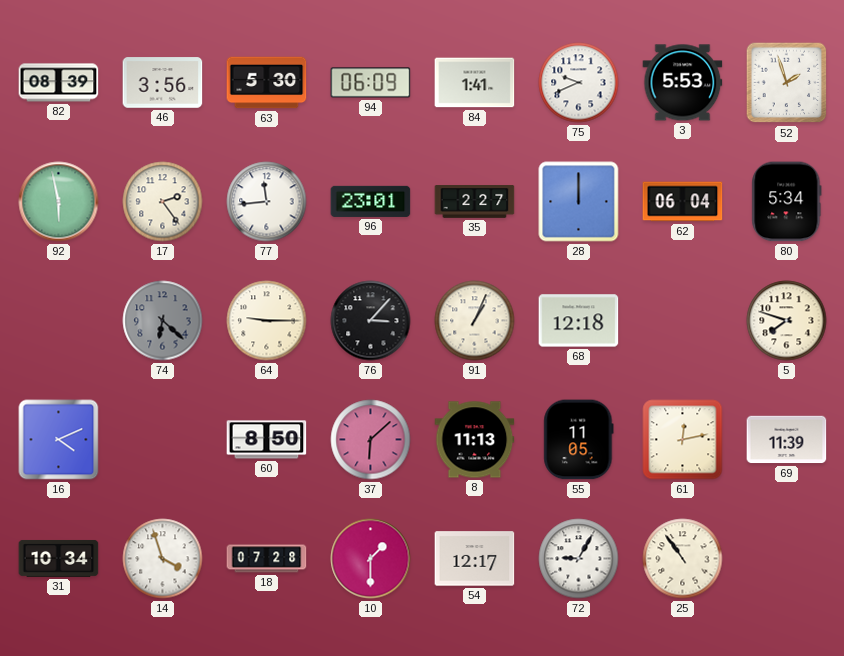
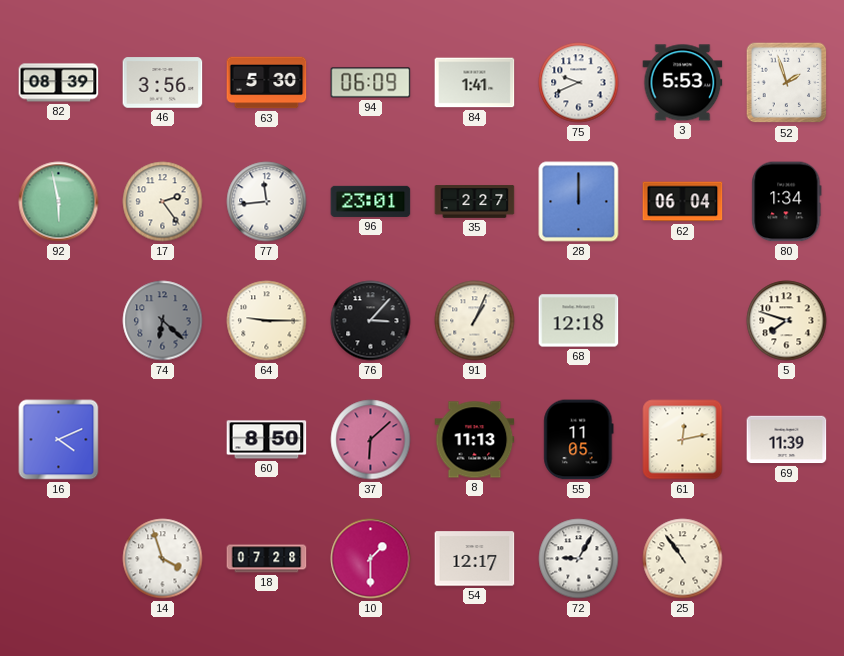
80: 5:34 -> 1:34 (787, 202)
31: 10:34 -> none (59, 558)
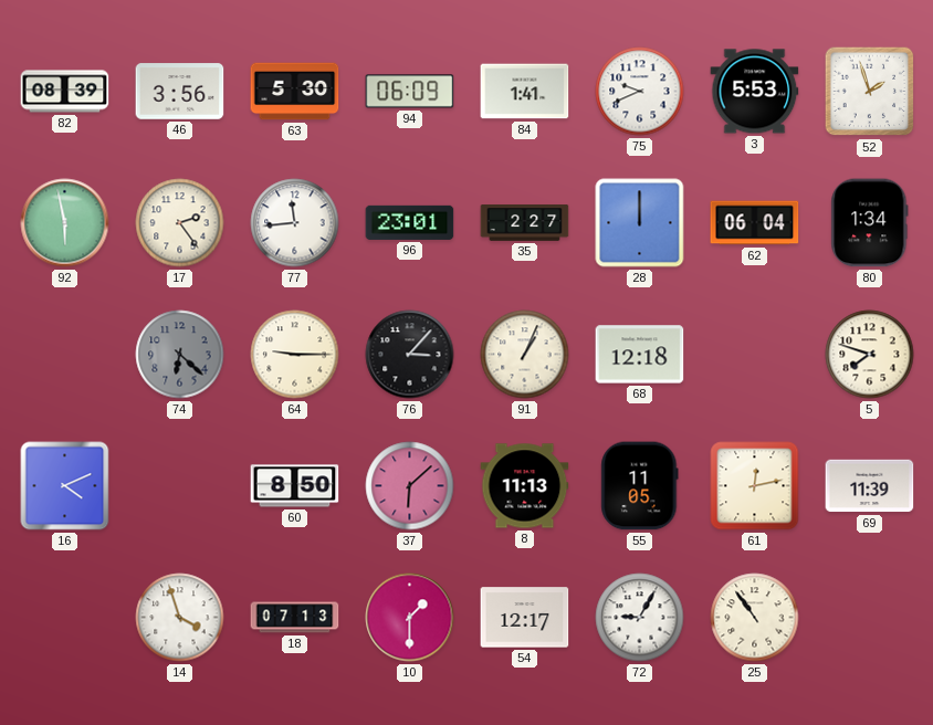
18: 07:28 -> 07:13 (295, 618)
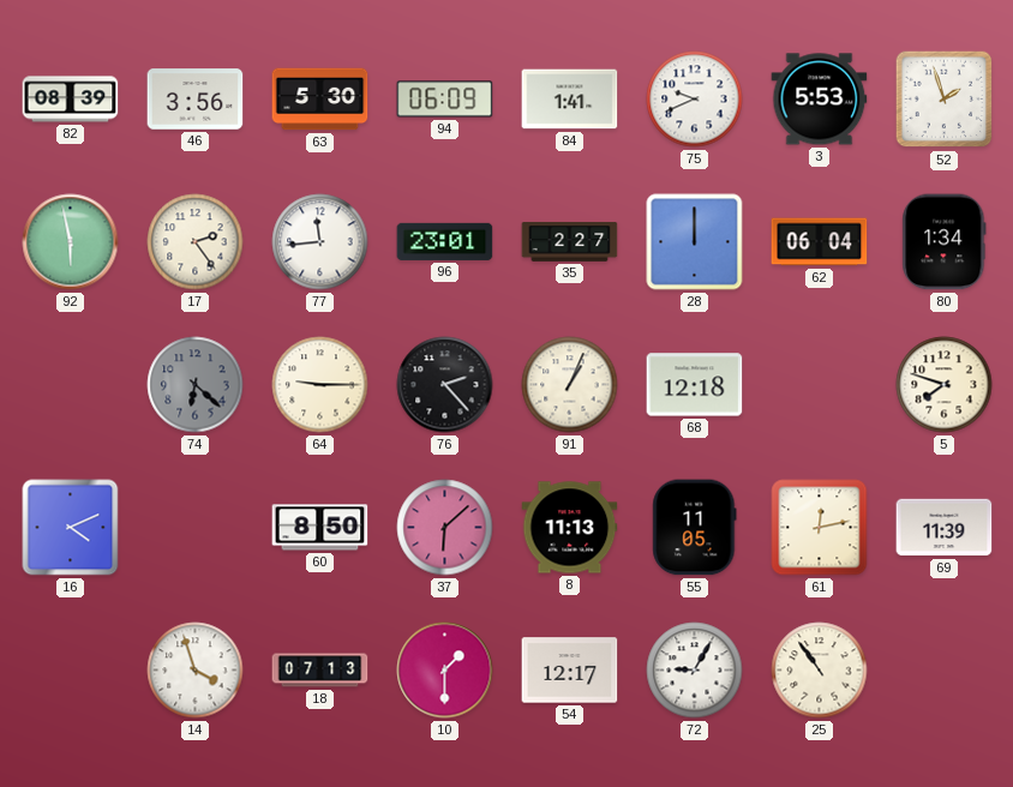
76: 3:07 -> 2:23 (445, 385)
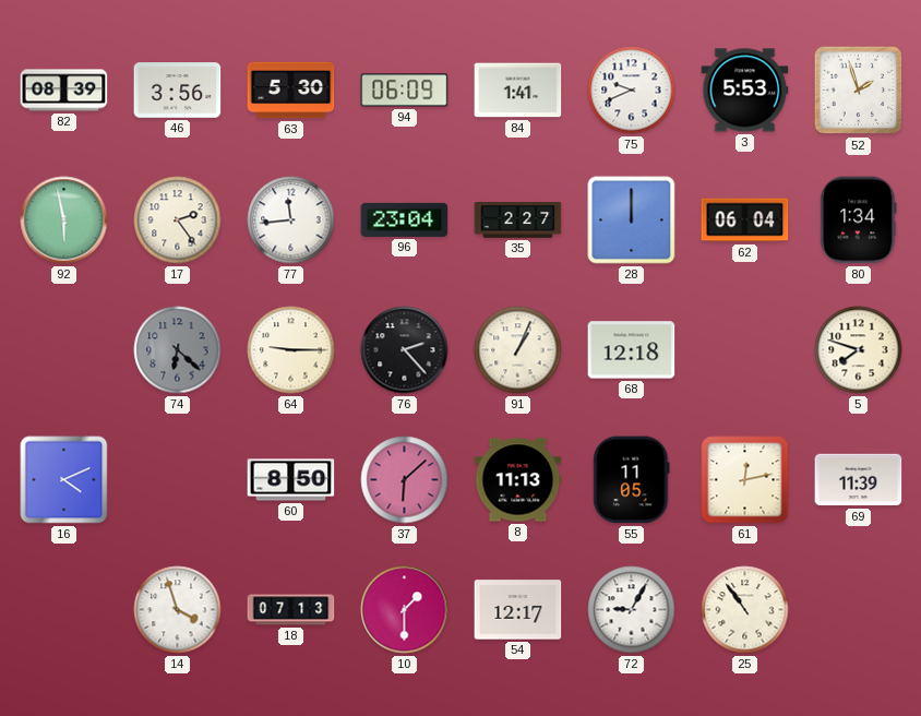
96: 23:01 -> 23:04 (405, 219)
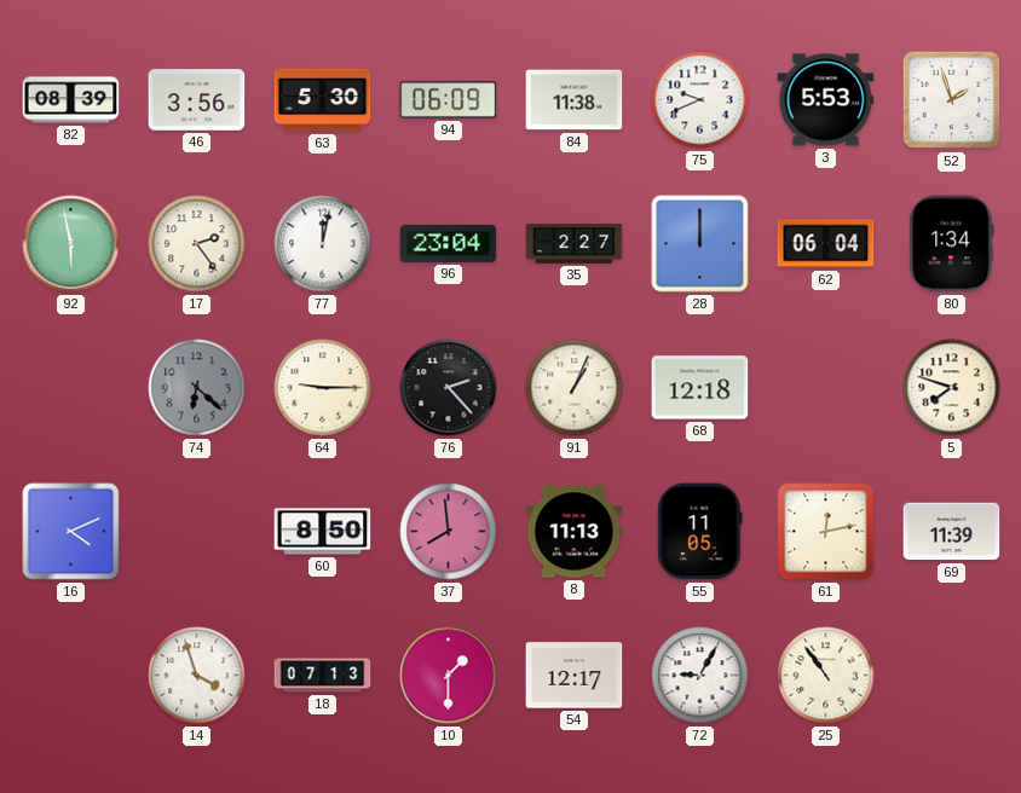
84: 1:41 -> 11:38 (575, 100)
77: 11:44 -> 12:02 (323, 244)
37: 6:08 -> 7:59 (449, 532)
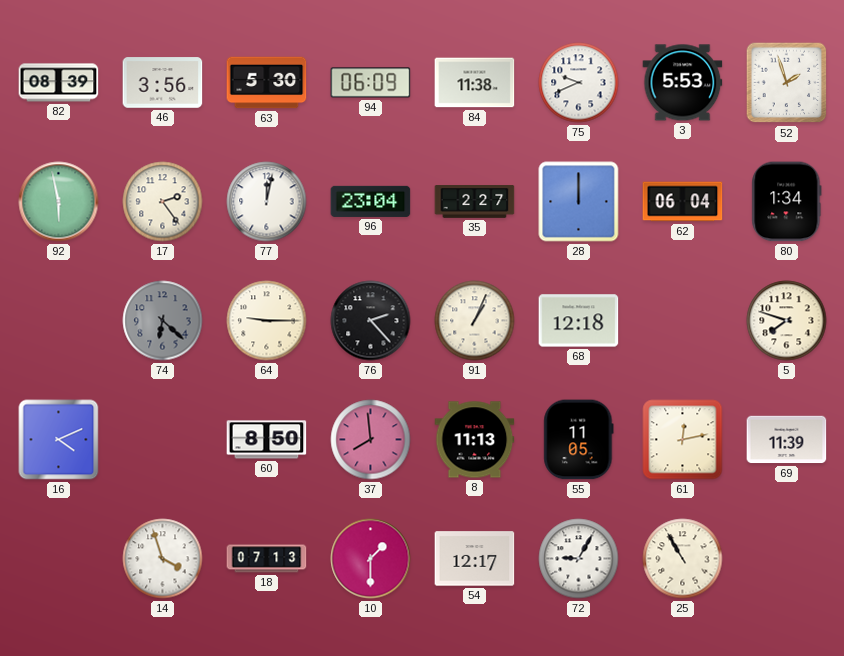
25: 10:54 -> 10:55 (683, 559)
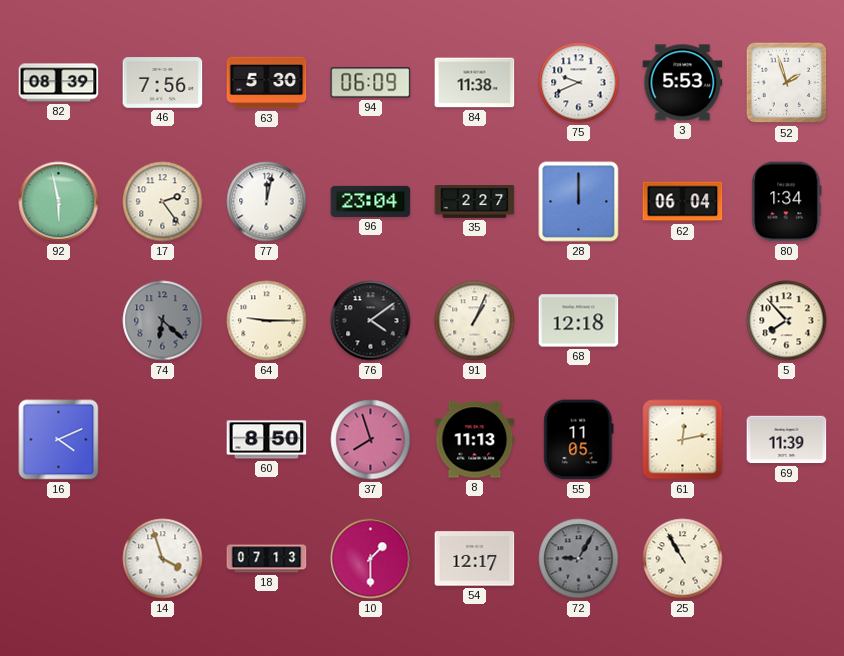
46: 3:56 -> 7:56 (163, 83)
76: 2:23 -> 4:09 (371, 321)
5: 7:48 -> 7:53 (787, 321)
37: 7:59 -> 7:57 (371, 440)
72 dial: white -> grey (579, 559)
